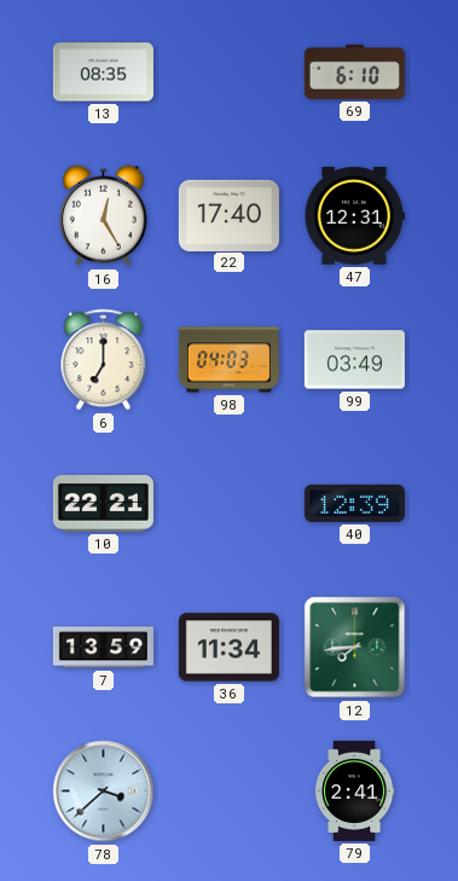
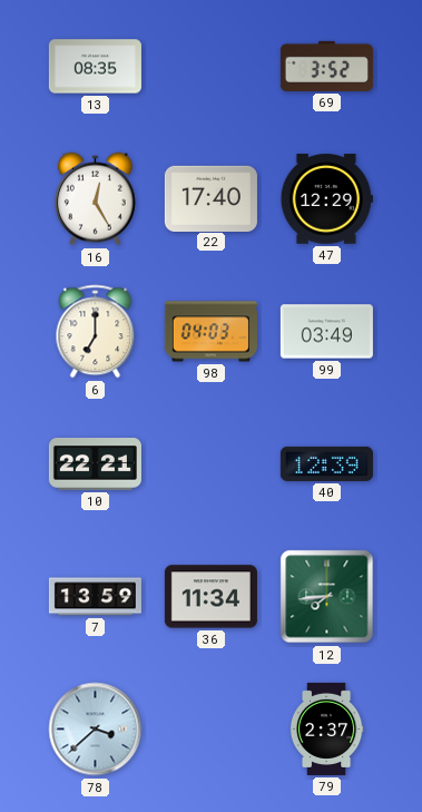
69: 6:10 -> 3:52 (326, 66)
47: 12:31 -> 12:29 (326, 199)
79: 2:41 -> 2:37 (326, 728)
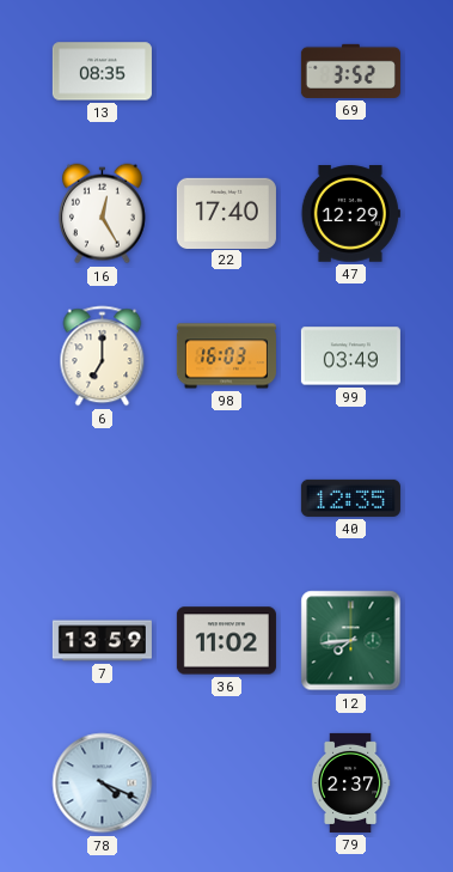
98: 04:03 -> 16:03 (226, 356)
10: 22:21 -> none (95, 464)
40: 12:39 -> 12:35 (350, 498)
36: 11:34 -> 11:02 (226, 641)
78: 3:38 -> 4:19 (103, 783)
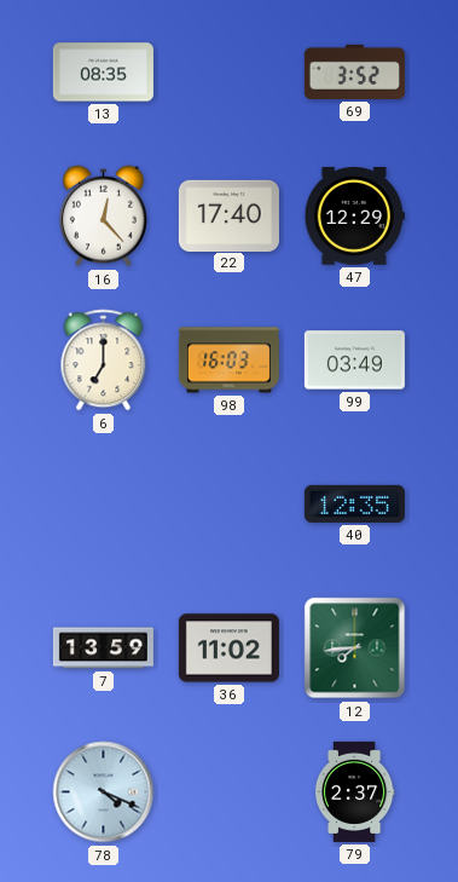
16: 12:25 -> 12:23 (103, 217)
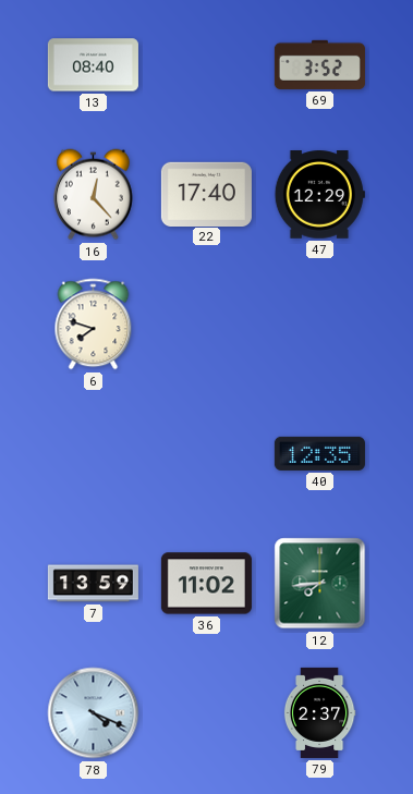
13: 08:35 -> 08:40 (93, 65)
6: 7:00 -> 7:48 (94, 325)
98: 16:03 -> none (228, 361)
99: 03:49 -> none (354, 361)
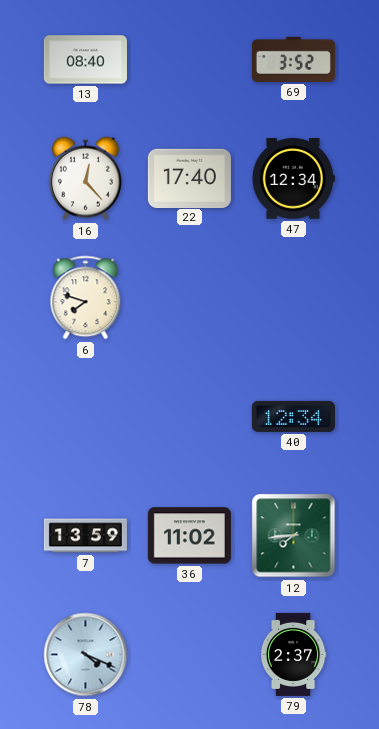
47: 12:29 -> 12:34 (293, 179)
40: 12:35 -> 12:34 (293, 416)
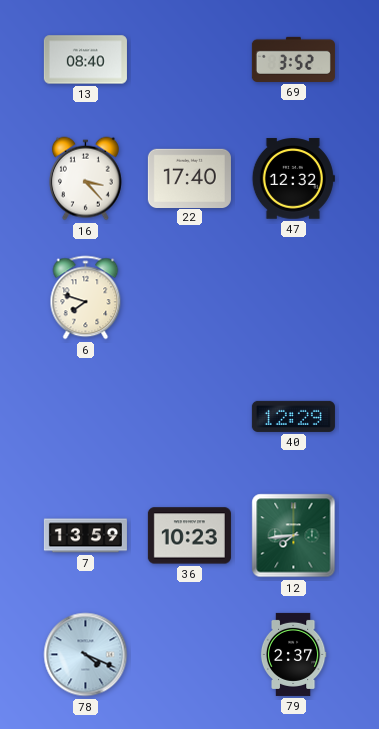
16: 12:23 -> 3:23 (85, 179)
47: 12:34 -> 12:32 (293, 179)
40: 12:34 -> 12:29 (293, 416)
36: 11:02 -> 10:23 (189, 536)
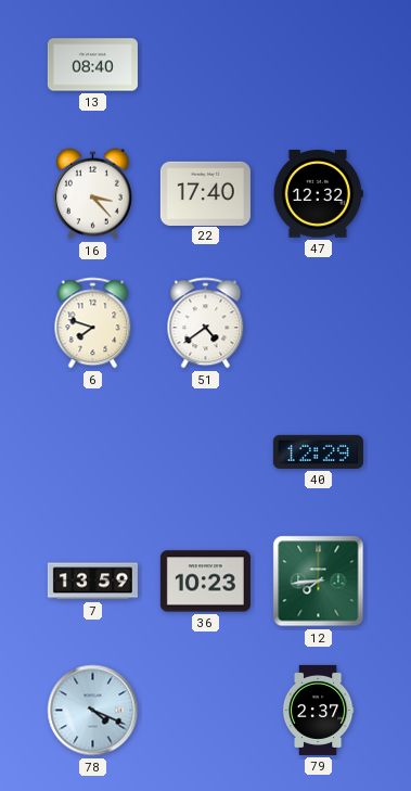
69: 3:52 -> none (293, 59)
51: none -> 4:39 (206, 323)
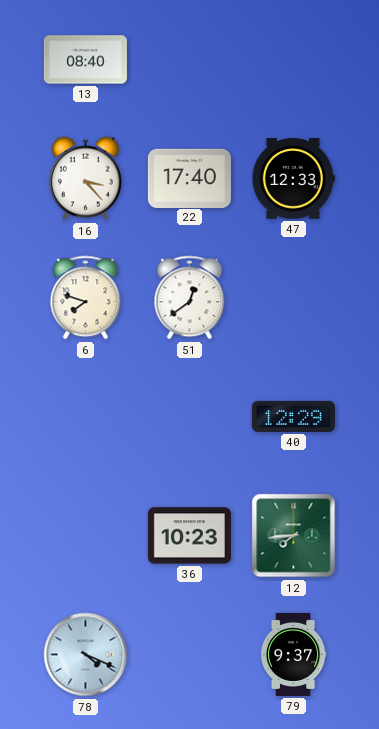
47: 12:32 -> 12:33 (293, 179)
51: 4:39 -> 12:39 (190, 298)
7: 13:59 -> none (92, 582)
79: 2:37 -> 9:37 (293, 654)
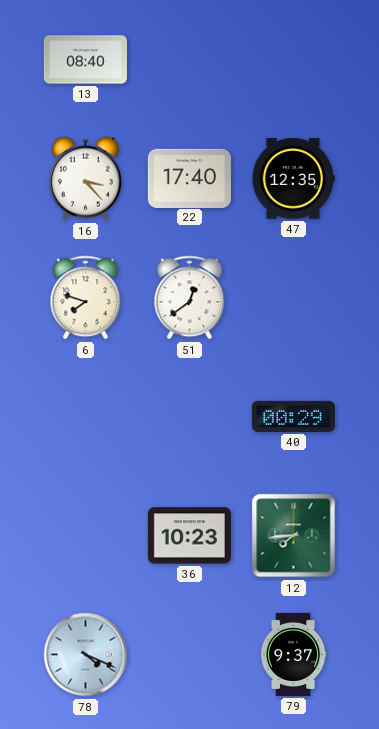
47: 12:33 -> 12:35 (293, 179)
40: 12:29 -> 00:29 (293, 416)
